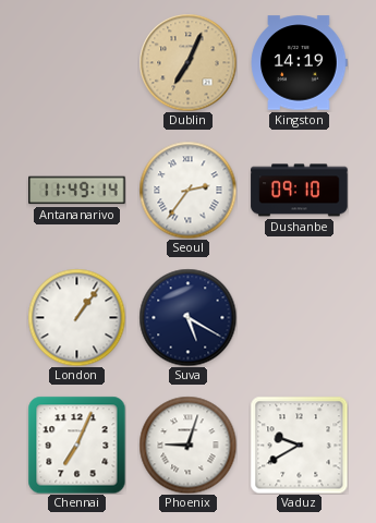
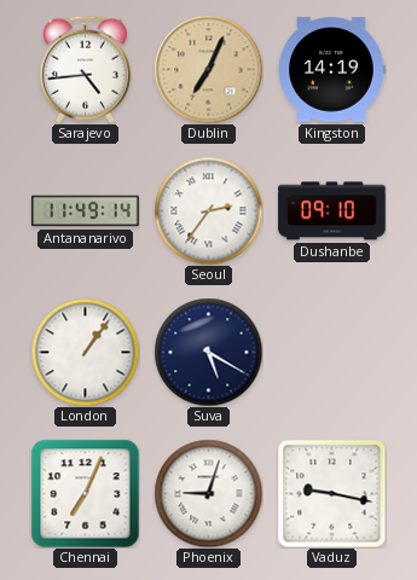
Sarajevo: none -> 4:44 (85, 69)
Vaduz: 9:40 -> 9:17 (331, 493)
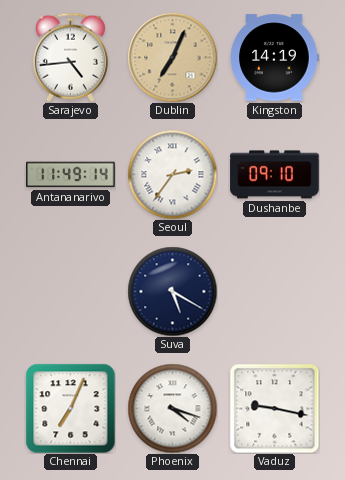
London: 1:06 -> none (85, 352)
Phoenix: 9:03 -> 4:18 (172, 408)
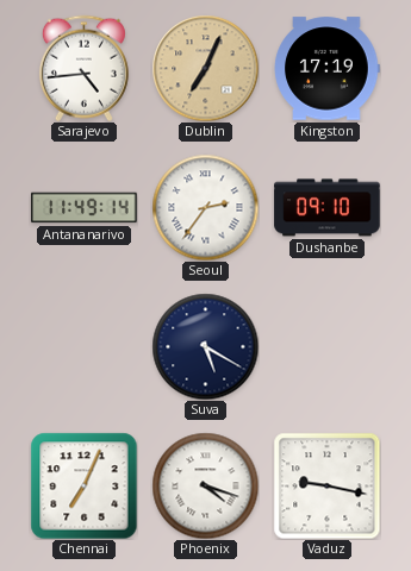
Kingston: 14:19 -> 17:19 (326, 69)
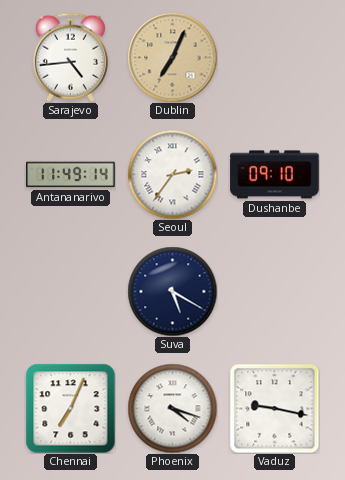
Kingston: 17:19 -> none (326, 69)
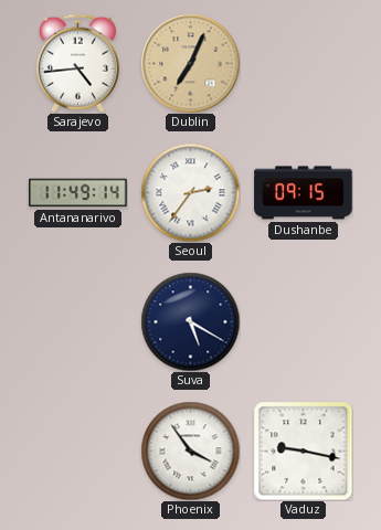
Dushanbe: 09:10 -> 09:15 (304, 193)
Chennai: 7:04 -> none (70, 408)
Phoenix: 4:18 -> 3:54 (190, 451)
